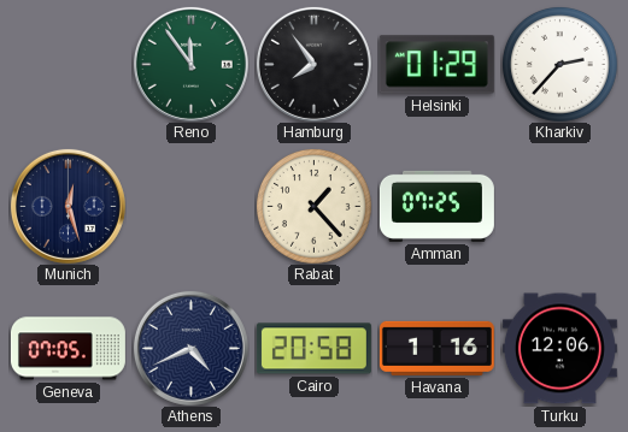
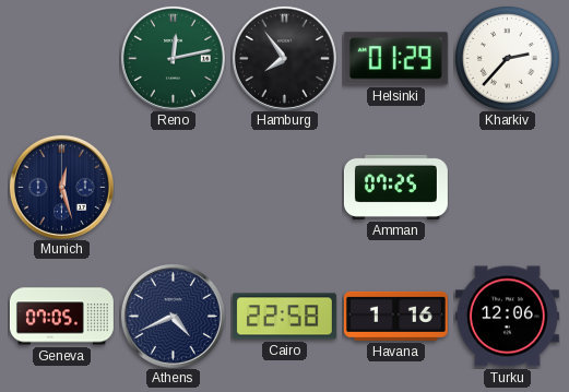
Reno: 11:54 -> 12:13 (173, 58)
Rabat: 1:23 -> none (313, 206)
Cairo: 20:58 -> 22:58 (284, 317)
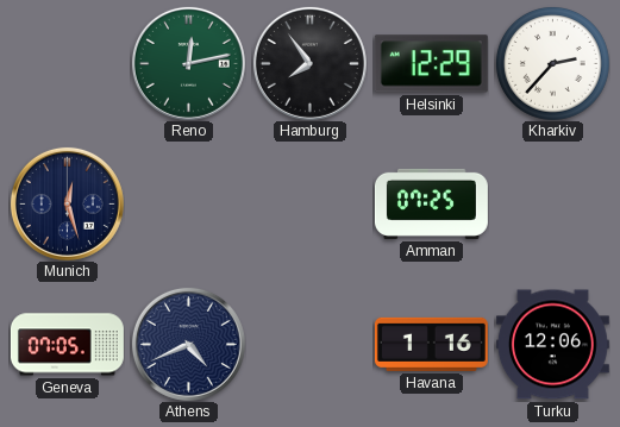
Helsinki: 01:29 -> 12:29 (431, 64)
Cairo: 22:58 -> none (284, 317)
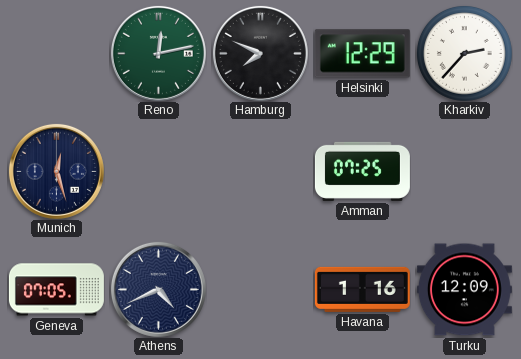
Hamburg: 7:54 -> 7:49 (260, 53)
Turku: 12:06 -> 12:09 (464, 290)
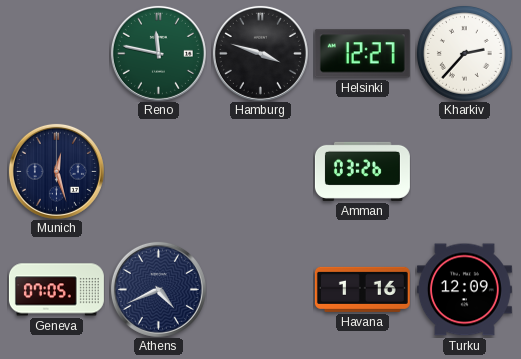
Reno: 12:13 -> 11:47 (158, 53)
Hamburg: 7:49 -> 3:48 (260, 53)
Helsinki: 12:29 -> 12:27 (362, 54)
Amman: 07:25 -> 03:26 (362, 171)
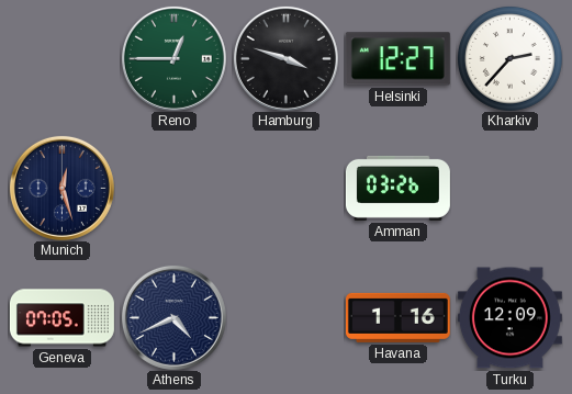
Reno: 11:47 -> 12:45 (173, 58)
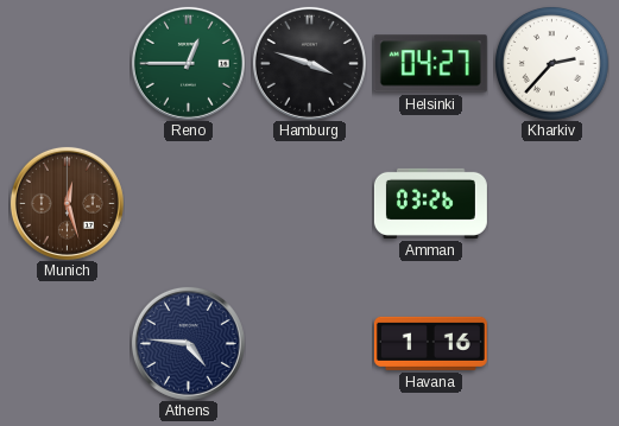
Helsinki: 12:27 -> 04:27 (430, 64)
Munich dial: navy -> brown (67, 203)
Geneva: 07:05 -> none (61, 318)
Athens: 4:41 -> 4:46 (188, 343)
Turku: 12:09 -> none (509, 318)
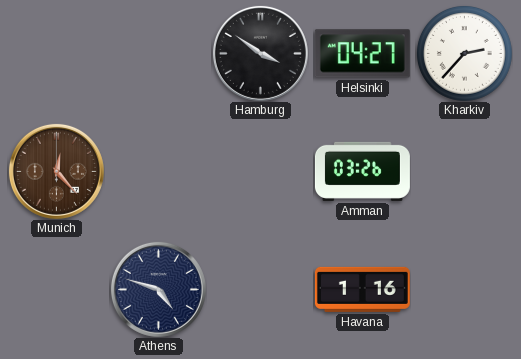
Reno: 12:45 -> none (188, 63)
Hamburg: 3:48 -> 3:51 (260, 53)
Munich: 12:27 -> 12:23 (56, 171)
Athens: 4:46 -> 4:48 (158, 289)
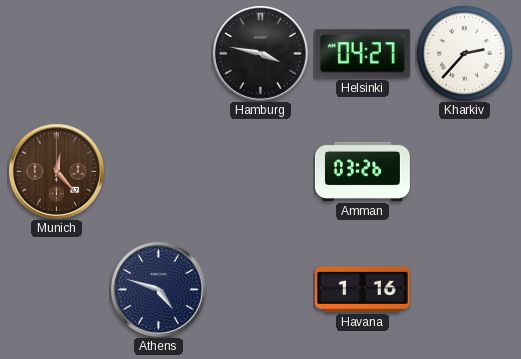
Hamburg: 3:51 -> 3:47 (260, 53)
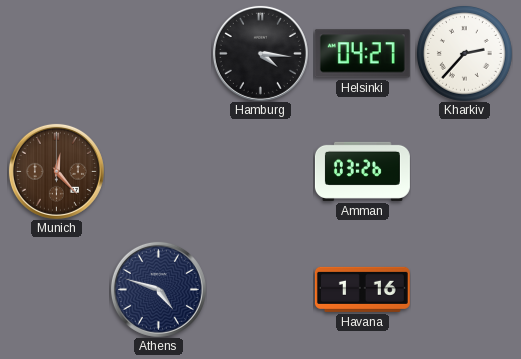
Hamburg: 3:47 -> 4:16 (260, 53)
